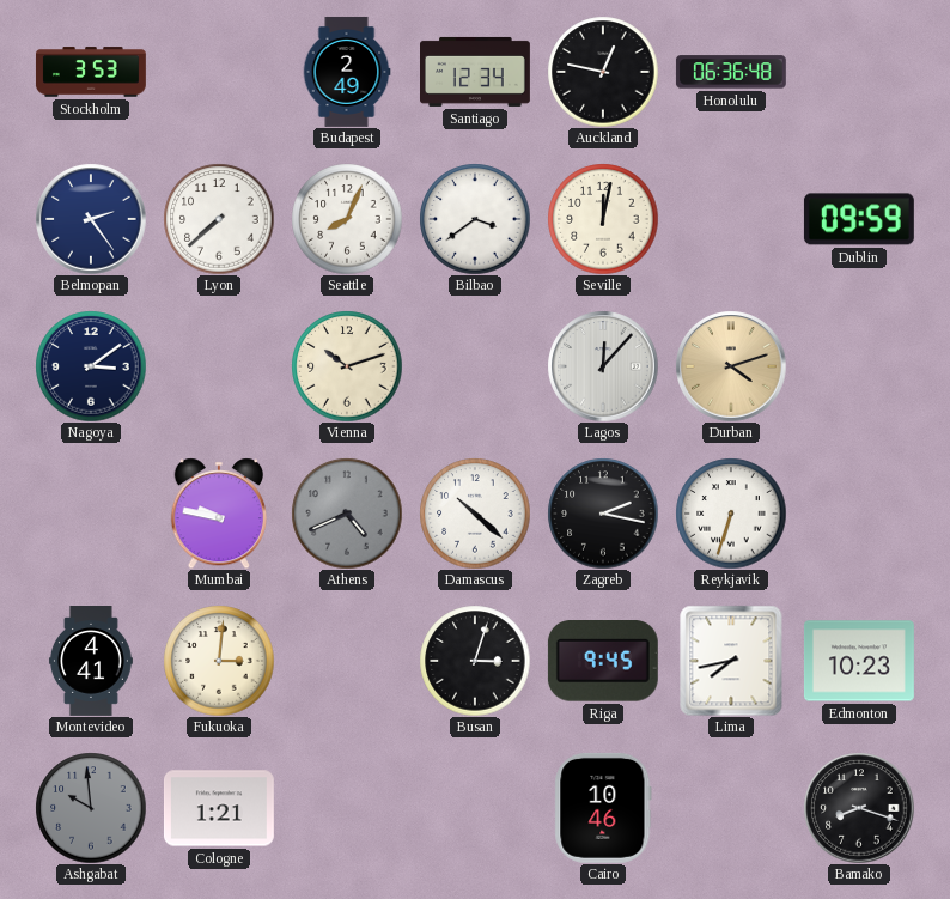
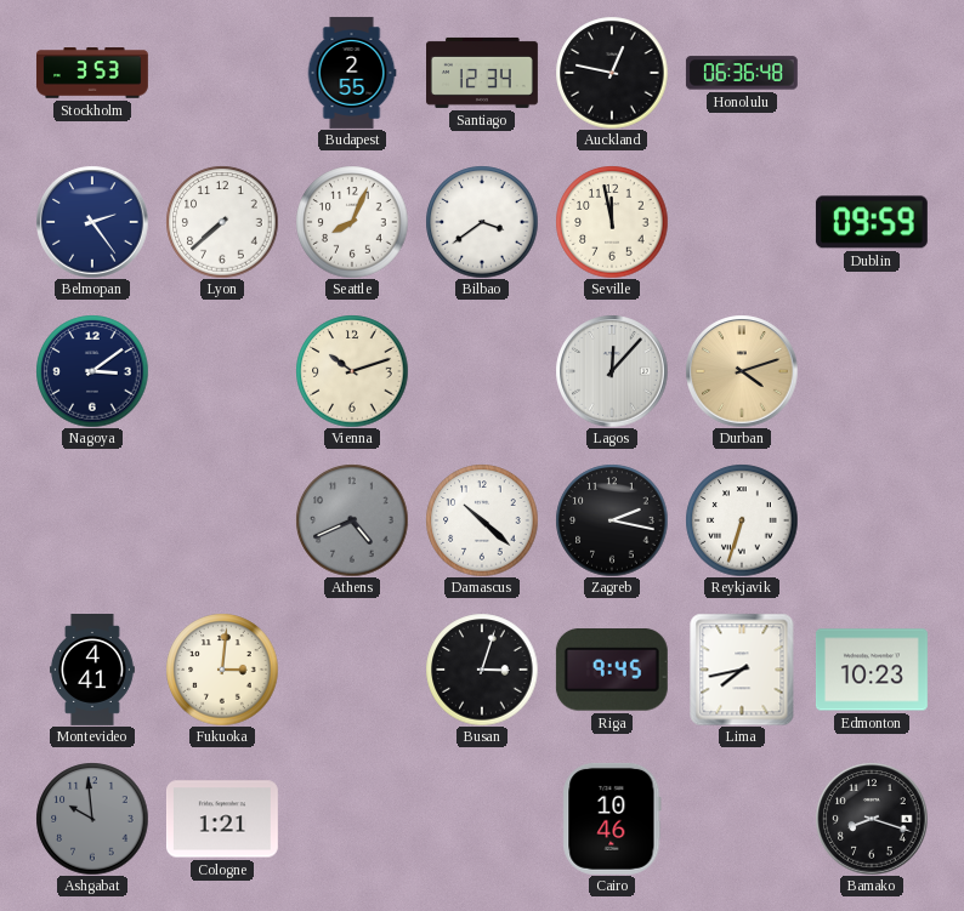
Budapest: 2:49 -> 2:55 (352, 73)
Seville: 12:02 -> 11:58 (612, 222)
Mumbai: 9:47 -> none (219, 514)
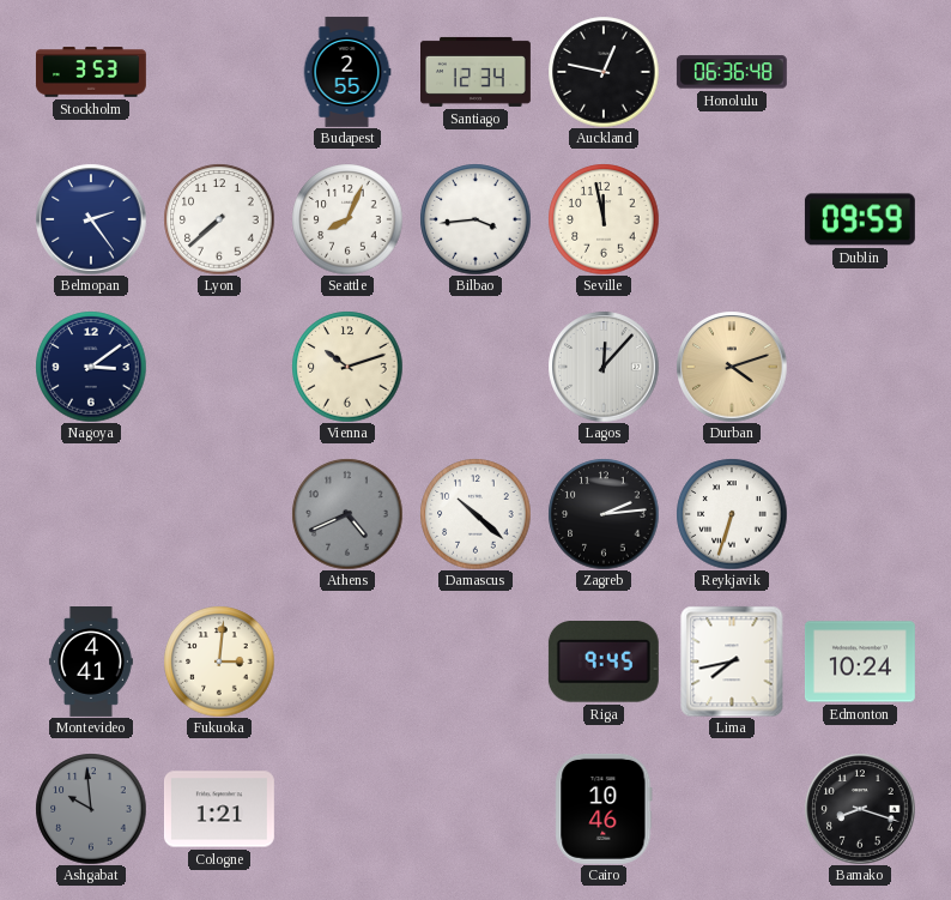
Bilbao: 3:39 -> 3:44 (476, 219)
Zagreb: 2:17 -> 2:14 (604, 514)
Busan: 3:03 -> none (482, 670)
Edmonton: 10:23 -> 10:24 (860, 662)
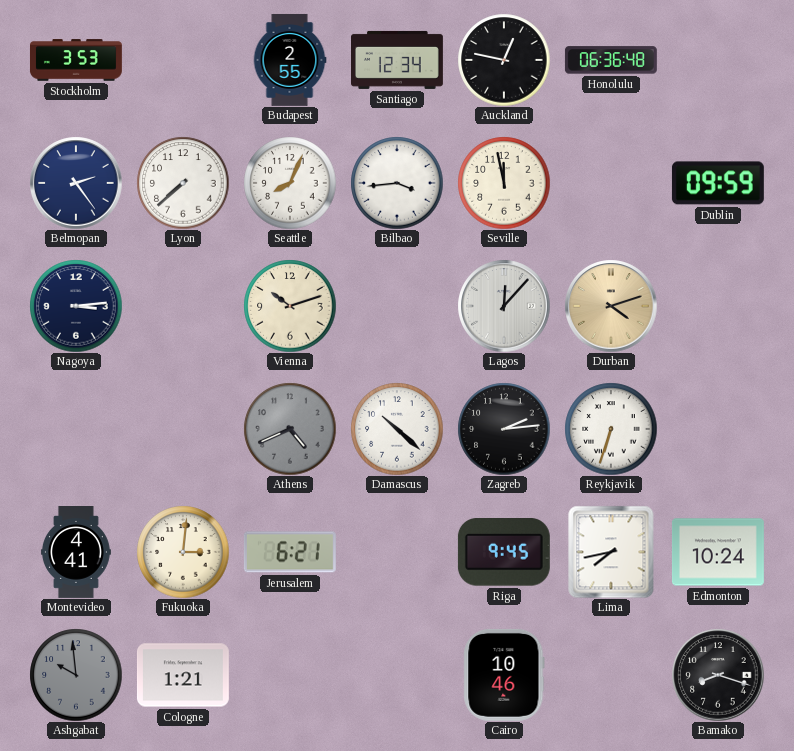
Nagoya: 3:09 -> 3:14 (76, 306)
Jerusalem: none -> 6:21 (290, 552)
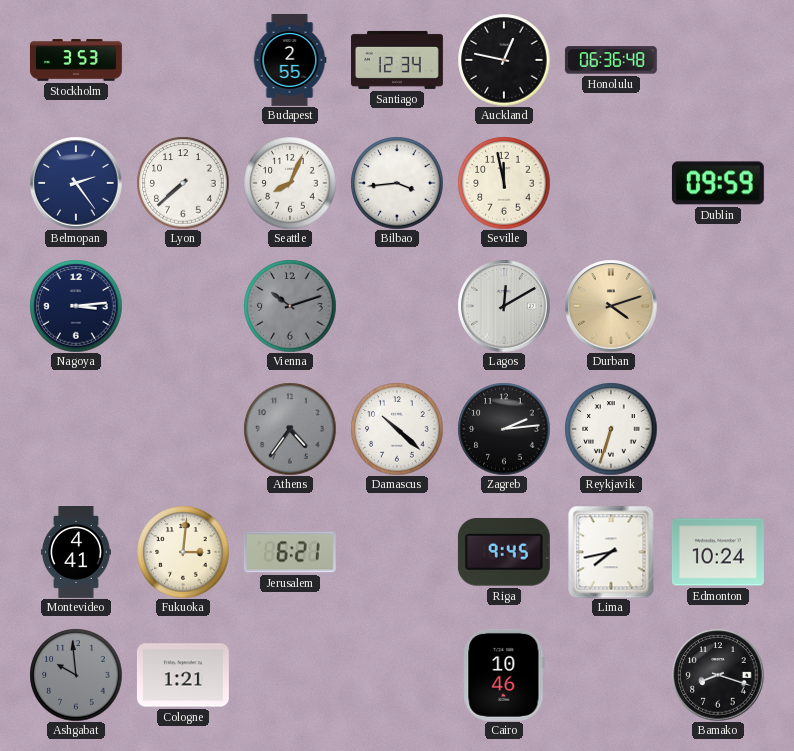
Vienna dial: cream -> grey (290, 306)
Lagos: 12:07 -> 12:10 (504, 306)
Athens: 4:41 -> 4:36 (290, 429)
